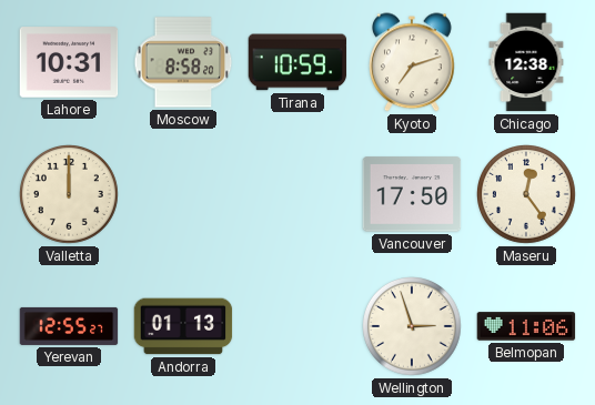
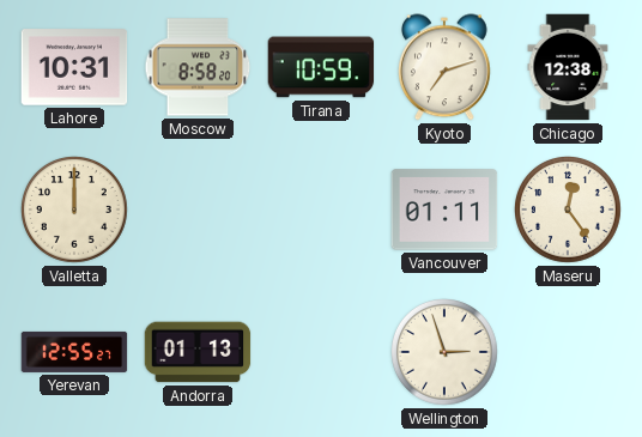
Vancouver: 17:50 -> 01:11 (444, 210)
Belmopan: 11:06 -> none (526, 326)
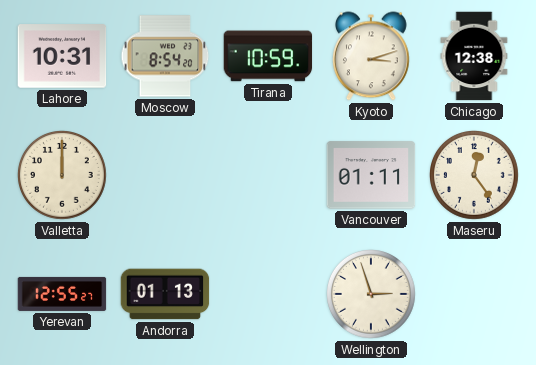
Moscow: 8:58 -> 8:54 (165, 56)
Kyoto: 7:12 -> 3:12 (372, 56)
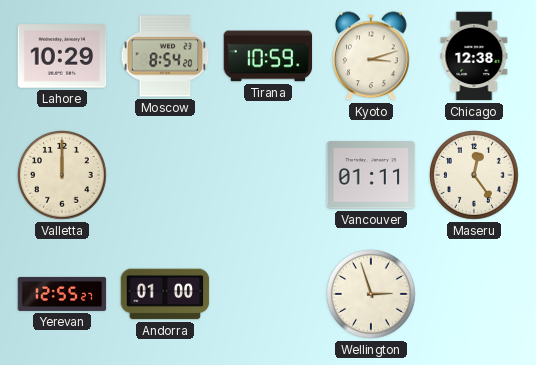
Lahore: 10:31 -> 10:29 (62, 56)
Andorra: 01:13 -> 01:00 (165, 294)
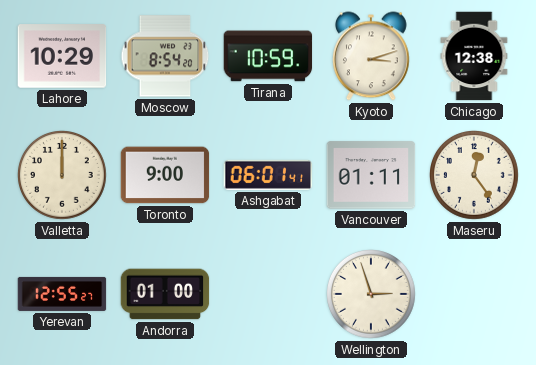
Toronto: none -> 9:00 (165, 175)
Ashgabat: none -> 06:01 (268, 175)
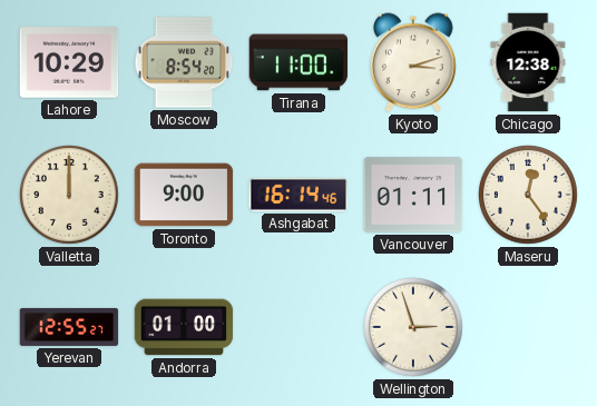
Tirana: 10:59 -> 11:00 (298, 62)
Ashgabat: 06:01 -> 16:14 (298, 195)
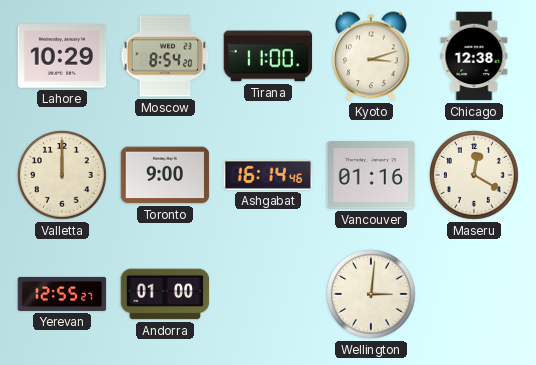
Vancouver: 01:11 -> 01:16 (371, 175)
Maseru: 12:24 -> 12:20 (475, 176)
Wellington: 2:57 -> 3:01 (372, 295)
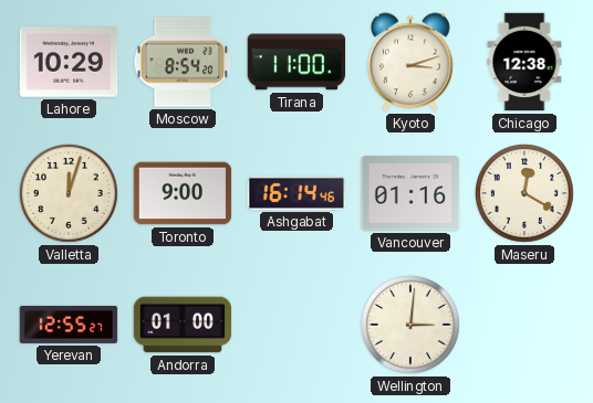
Valletta: 12:00 -> 12:03 (70, 194)
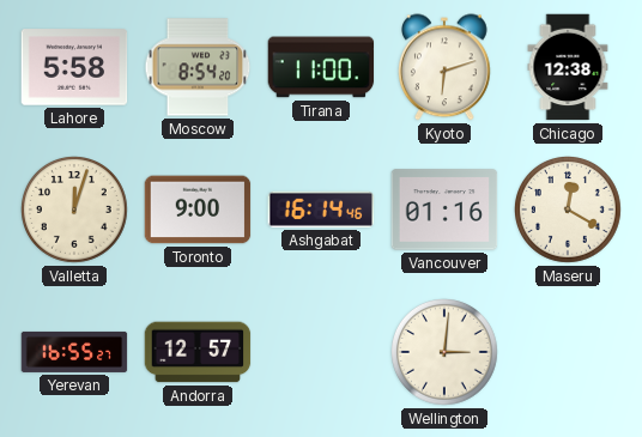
Lahore: 10:29 -> 5:58 (74, 67)
Kyoto: 3:12 -> 6:12 (446, 67)
Yerevan: 12:55 -> 16:55 (74, 352)
Andorra: 01:00 -> 12:57 (198, 352)
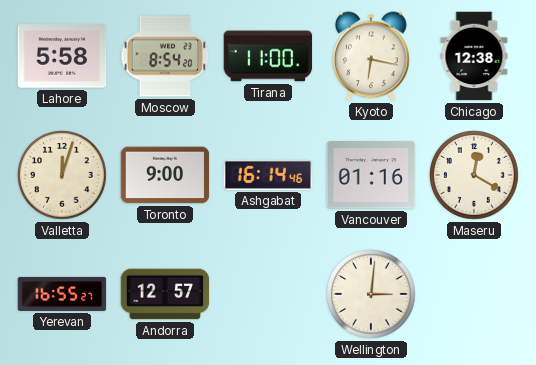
Kyoto: 6:12 -> 6:17 (372, 56)
